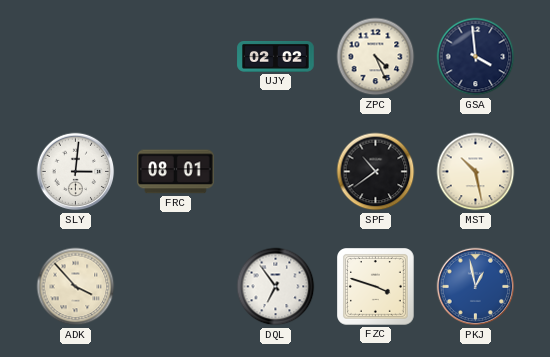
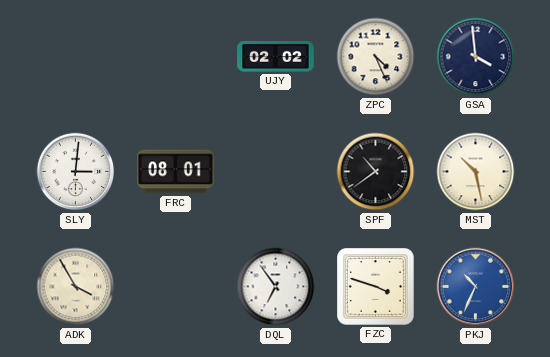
ADK: 3:53 -> 3:55 (76, 287)
PKJ: 12:58 -> 10:34 (476, 287)
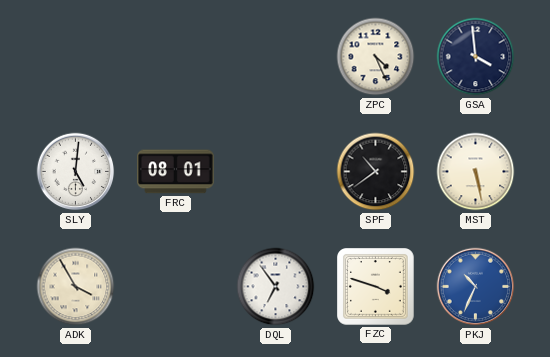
UJY: 02:02 -> none (276, 57)
SLY: 3:01 -> 5:01 (76, 172)
MST: 10:28 -> 5:28 (476, 172)
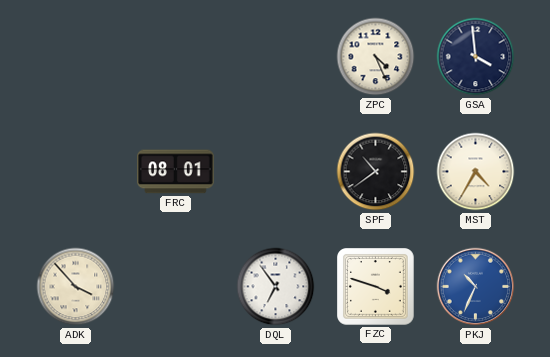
SLY: 5:01 -> none (76, 172)
MST: 5:28 -> 4:35 (476, 172)
ADK: 3:55 -> 3:53 (76, 287)
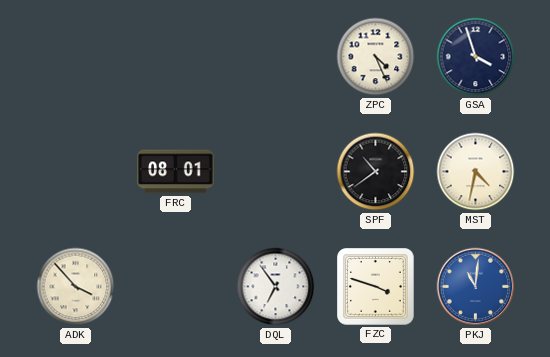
GSA: 3:59 -> 3:57 (476, 57)
MST: 4:35 -> 4:32 (476, 172)
PKJ: 10:34 -> 11:01 (476, 287)
